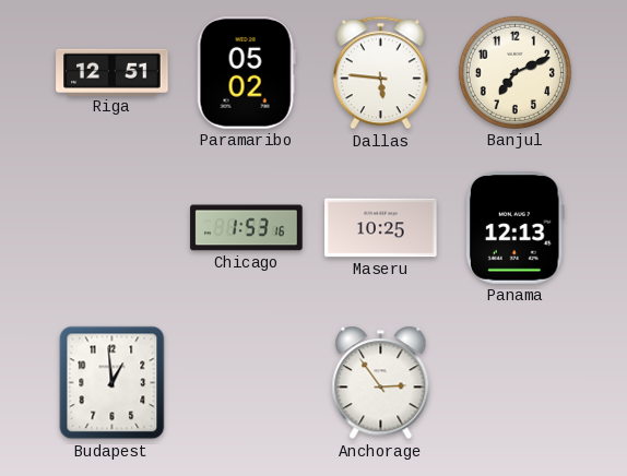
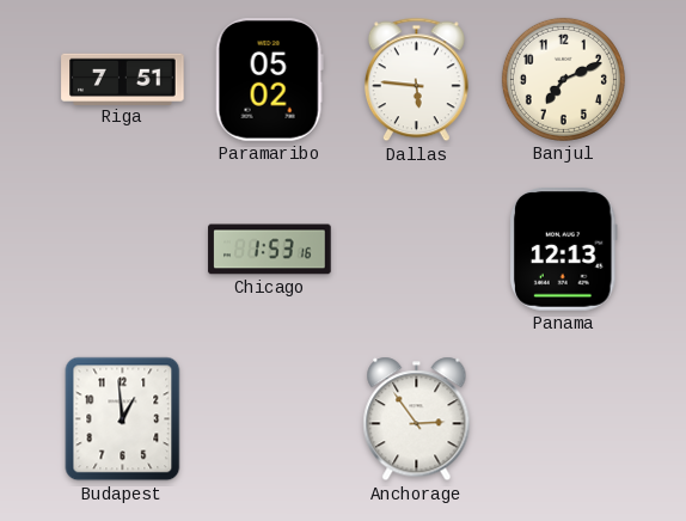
Riga: 12:51 -> 7:51 (123, 79)
Maseru: 10:25 -> none (381, 228)
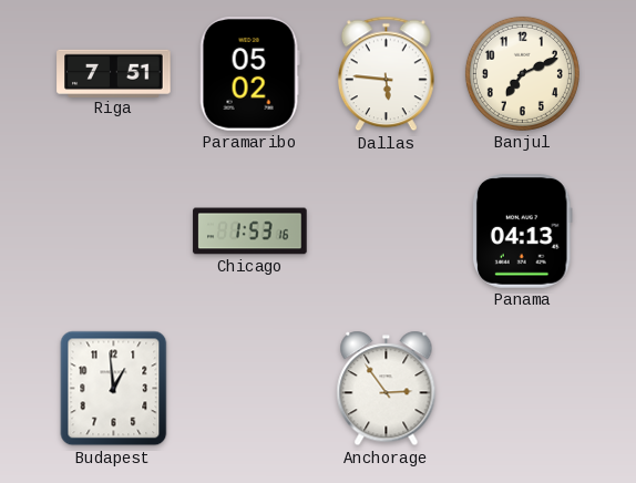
Panama: 12:13 -> 04:13 (522, 232)
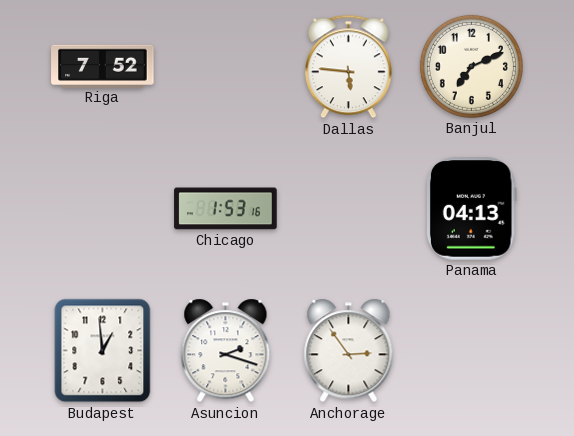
Riga: 7:51 -> 7:52 (103, 66)
Paramaribo: 05:02 -> none (249, 74)
Asuncion: none -> 2:18 (226, 351)
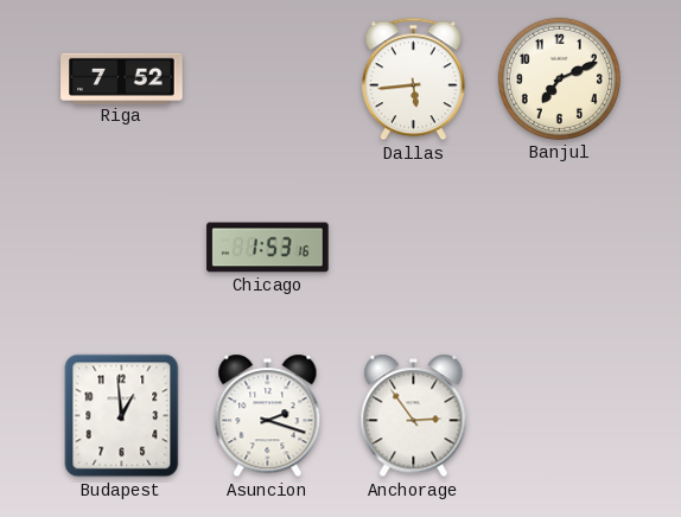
Dallas: 5:46 -> 5:44 (413, 79)
Panama: 04:13 -> none (471, 209)
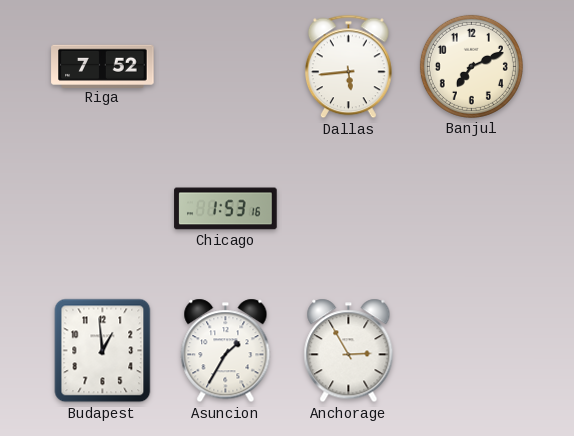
Asuncion: 2:18 -> 1:35 (226, 351)
Anchorage: 2:54 -> 2:55 (349, 351)
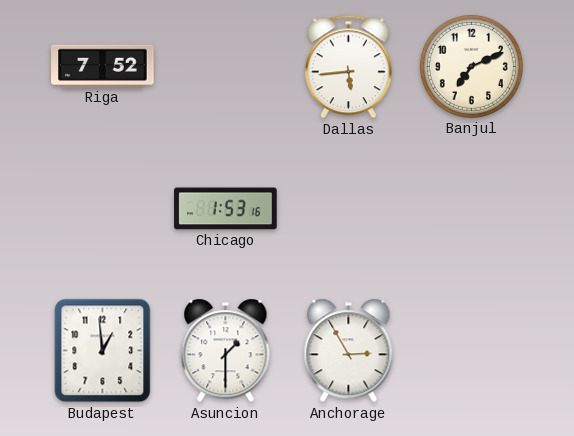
Asuncion: 1:35 -> 1:30 (226, 351)
